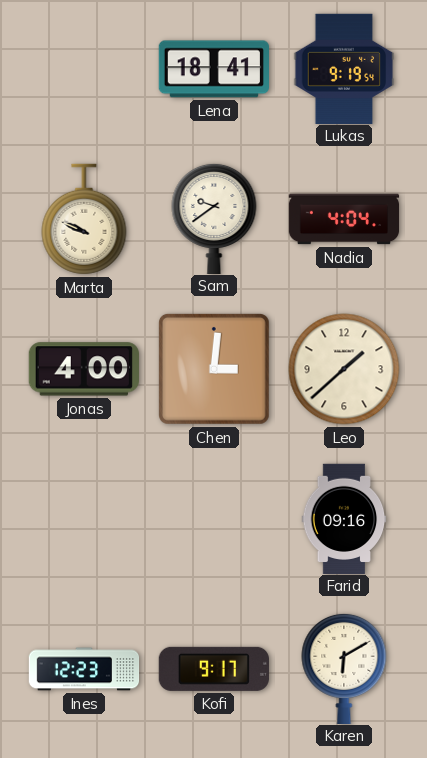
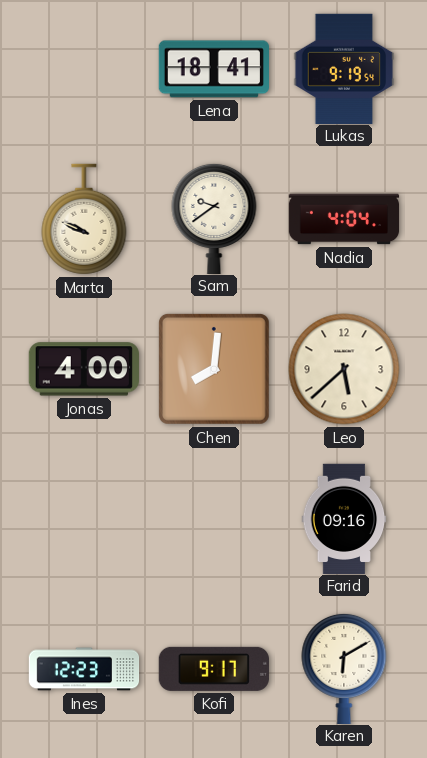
Chen: 3:01 -> 8:01 (214, 369)
Leo: 1:38 -> 5:38 (344, 369)
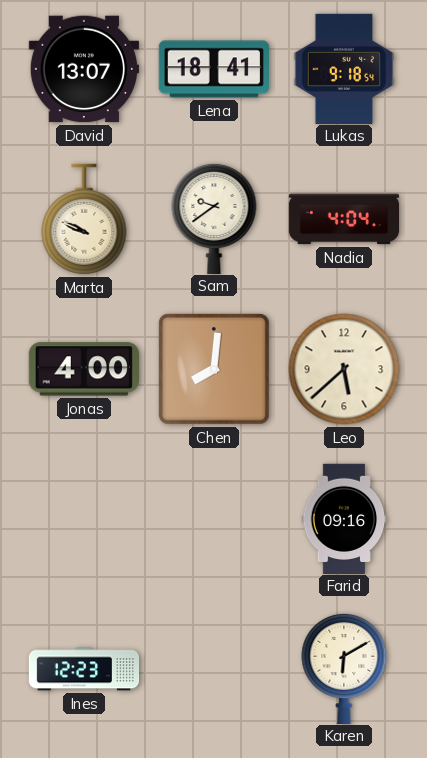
David: none -> 13:07 (83, 69)
Lukas: 9:19 -> 9:18 (344, 68)
Kofi: 9:17 -> none (214, 669)
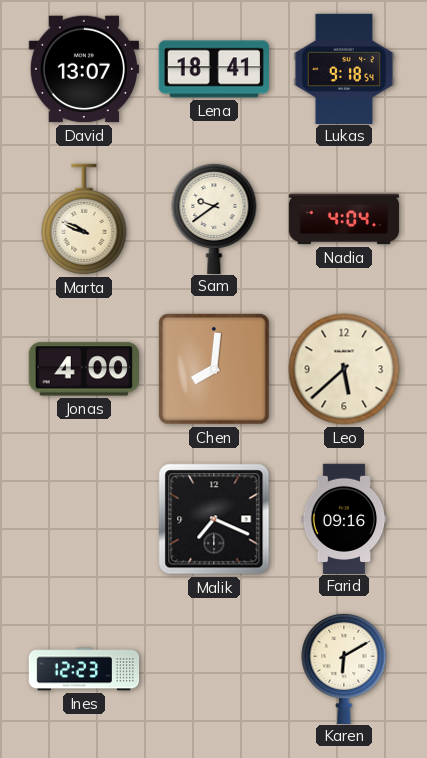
Malik: none -> 7:19 (214, 519)
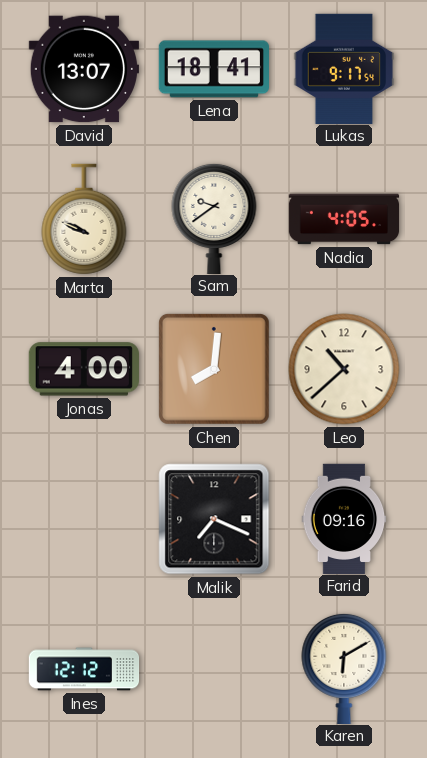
Lukas: 9:18 -> 9:17 (344, 68)
Nadia: 4:04 -> 4:05 (344, 219)
Leo: 5:38 -> 10:38 (344, 369)
Ines: 12:23 -> 12:12 (84, 669)
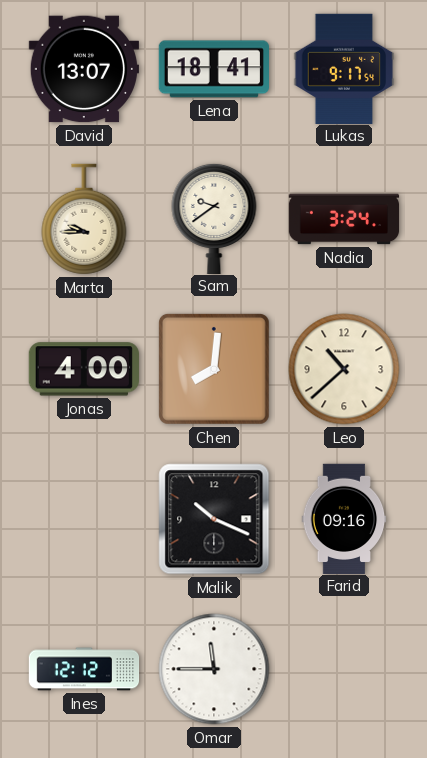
Marta: 9:49 -> 9:45 (84, 219)
Nadia: 4:05 -> 3:24 (344, 219)
Malik: 7:19 -> 10:19 (214, 519)
Omar: none -> 11:45 (214, 669)
Karen: 6:10 -> none (344, 668)
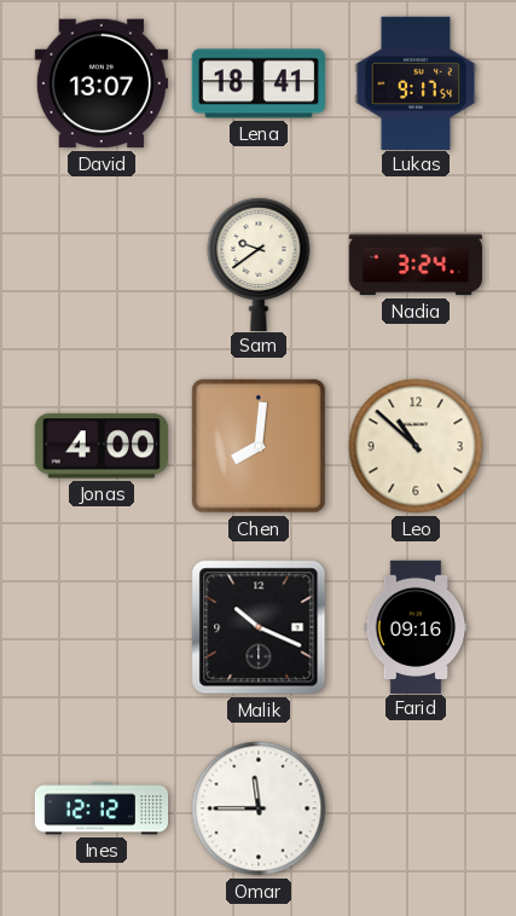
Marta: 9:45 -> none (84, 219)
Leo: 10:38 -> 10:52 (416, 446)
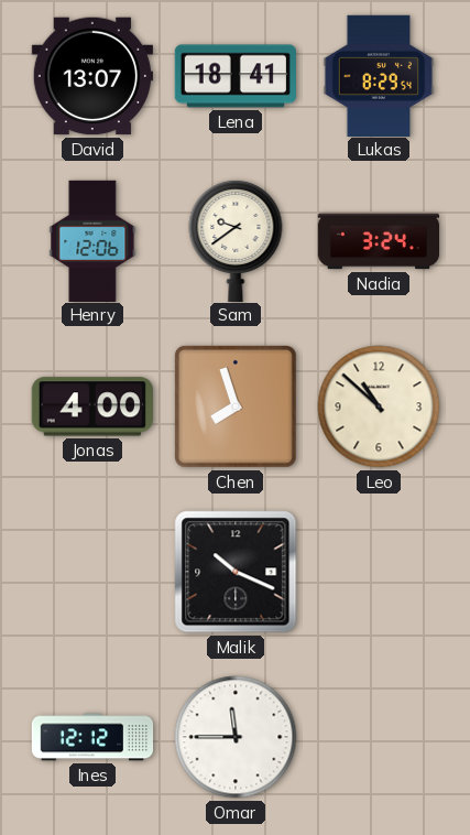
Lukas: 9:17 -> 8:29 (379, 75)
Henry: none -> 12:06 (92, 240)
Chen: 8:01 -> 7:57 (236, 406)
Farid: 09:16 -> none (416, 626)
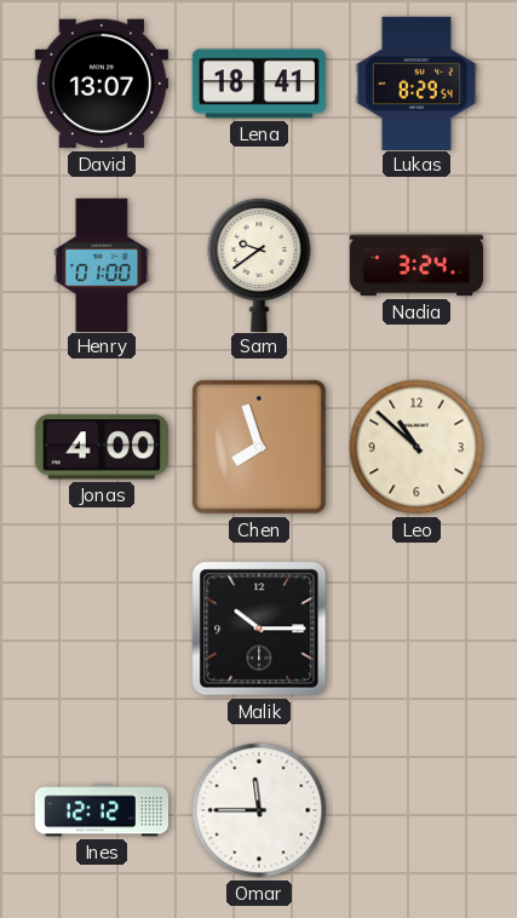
Henry: 12:06 -> 01:00 (102, 264)
Malik: 10:19 -> 10:15 (259, 629)
